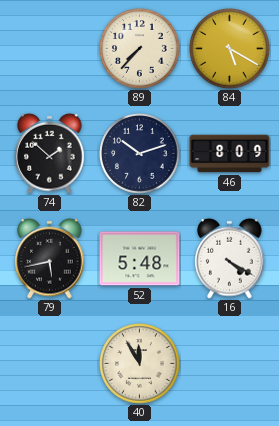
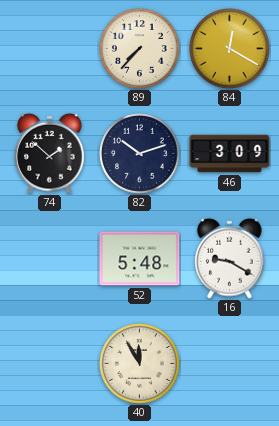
84: 5:20 -> 12:20 (230, 49)
46: 8:09 -> 3:09 (230, 154)
79: 5:43 -> none (50, 258)
16: 4:20 -> 9:20 (230, 258)
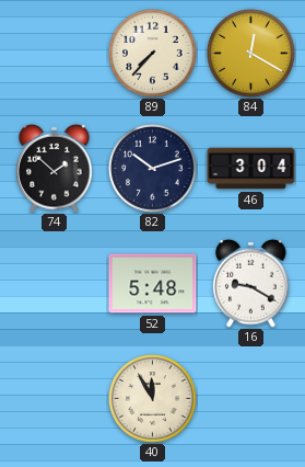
46: 3:09 -> 3:04 (251, 169)
